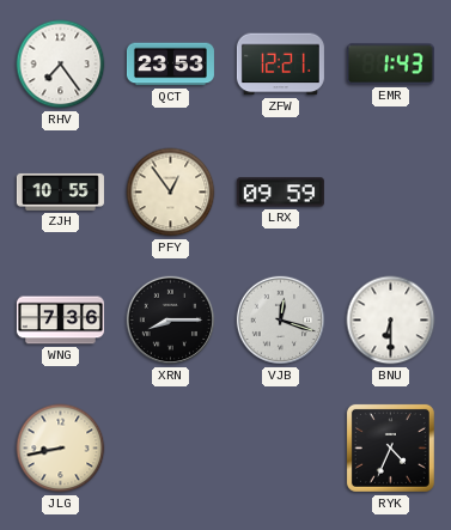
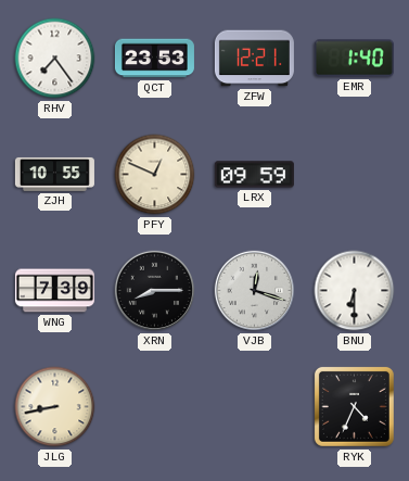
EMR: 1:43 -> 1:40 (354, 59)
PFY: 12:54 -> 12:49 (155, 175)
WNG: 7:36 -> 7:39 (54, 291)
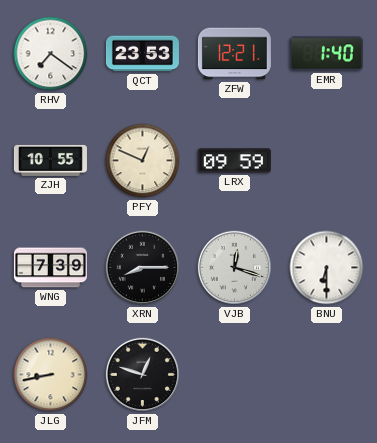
RHV: 7:24 -> 7:21 (51, 54)
JFM: none -> 12:48 (143, 375)
RYK: 4:34 -> none (354, 406)
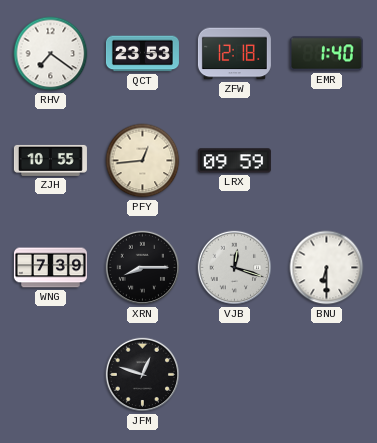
ZFW: 12:21 -> 12:18 (234, 54)
PFY: 12:49 -> 12:44 (143, 161)
JLG: 8:43 -> none (51, 375)
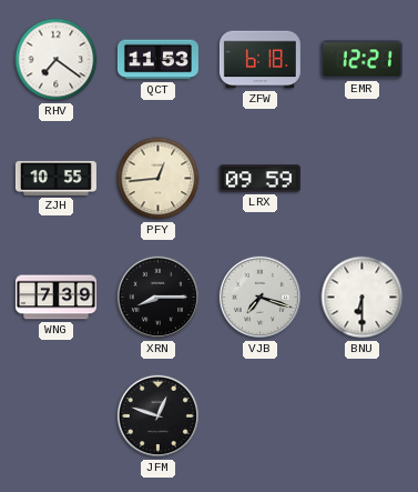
QCT: 23:53 -> 11:53 (157, 60)
ZFW: 12:18 -> 6:18 (259, 60)
EMR: 1:40 -> 12:21 (361, 60)
VJB: 12:18 -> 7:18 (261, 298)
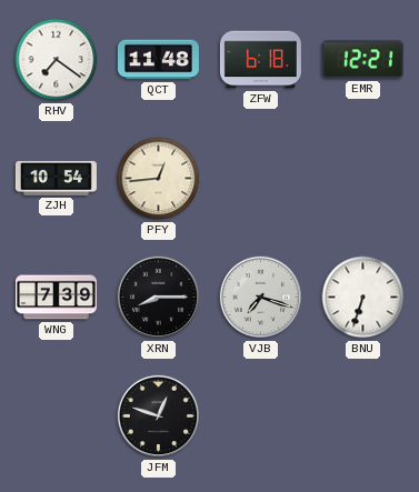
QCT: 11:53 -> 11:48 (158, 60)
ZJH: 10:55 -> 10:54 (56, 178)
LRX: 09:59 -> none (259, 179)
BNU: 6:30 -> 6:33 (363, 298)
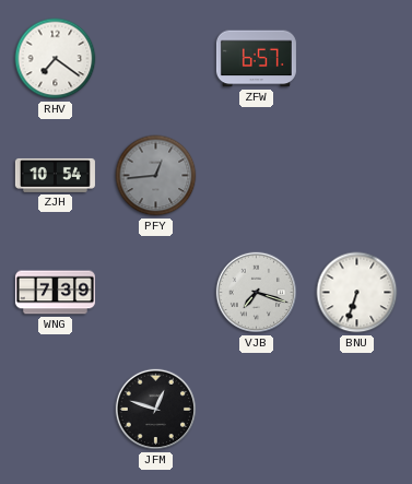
QCT: 11:48 -> none (158, 60)
ZFW: 6:18 -> 6:57 (256, 59)
EMR: 12:21 -> none (362, 60)
PFY dial: cream -> grey (156, 176)
XRN: 8:15 -> none (159, 298)
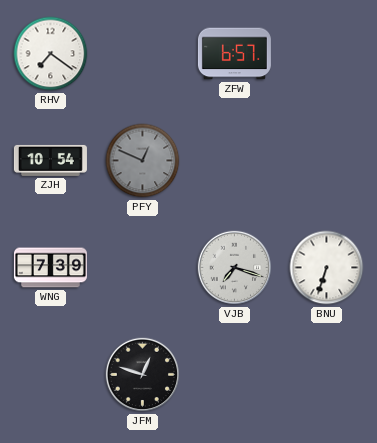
PFY: 12:44 -> 12:49 (143, 161)
